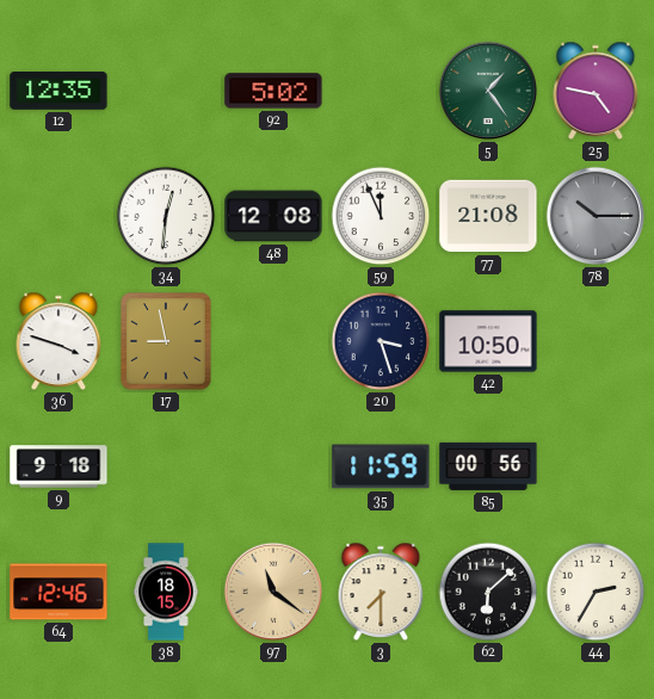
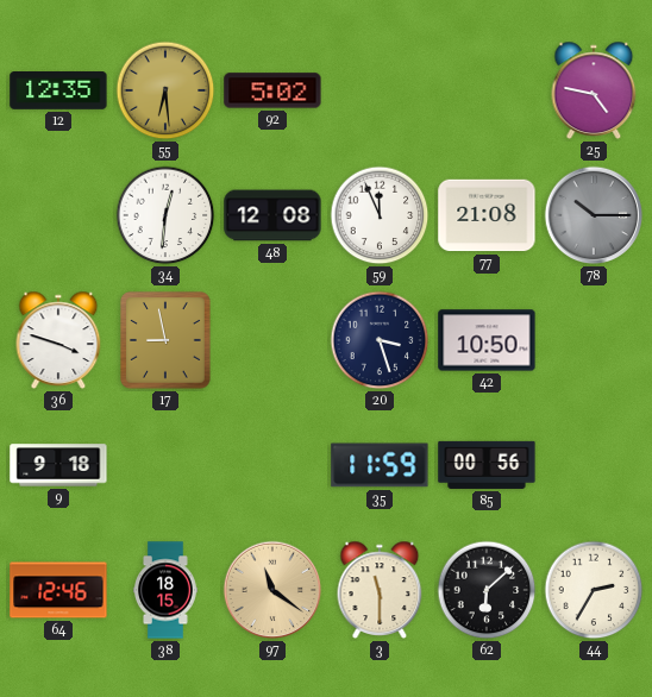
55: none -> 6:29 (165, 90)
5: 1:24 -> none (488, 91)
3: 7:30 -> 11:30 (380, 590)
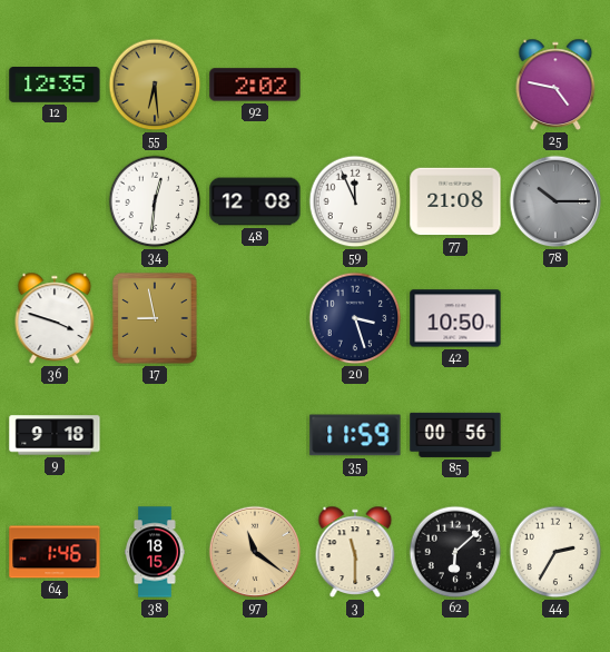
92: 5:02 -> 2:02 (255, 85)
64: 12:46 -> 1:46 (55, 552)
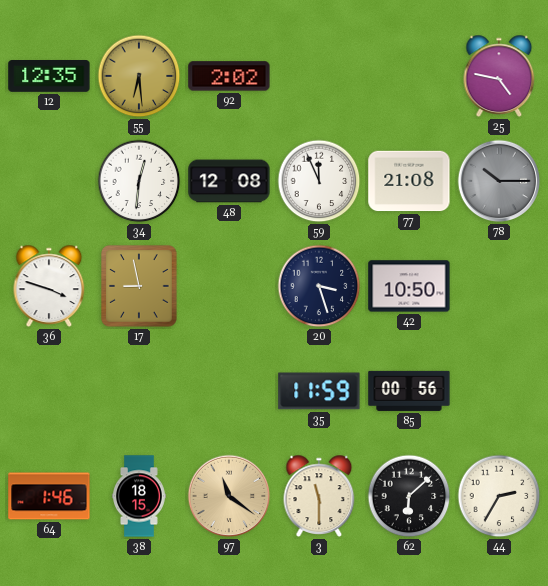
9: 9:18 -> none (55, 435)
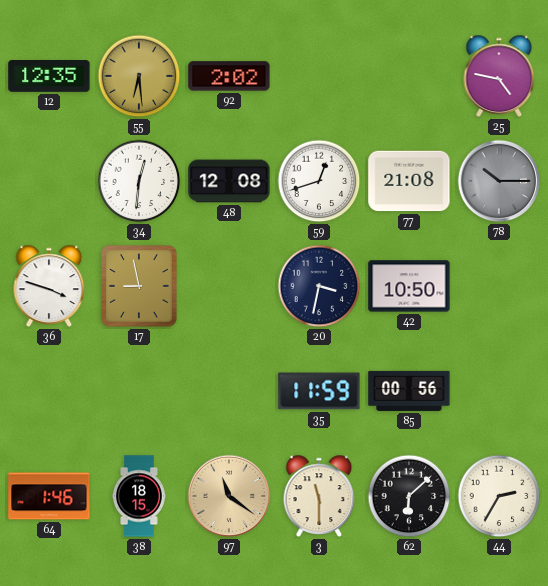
59: 11:56 -> 12:42 (319, 181)
20: 3:27 -> 3:32 (319, 286)
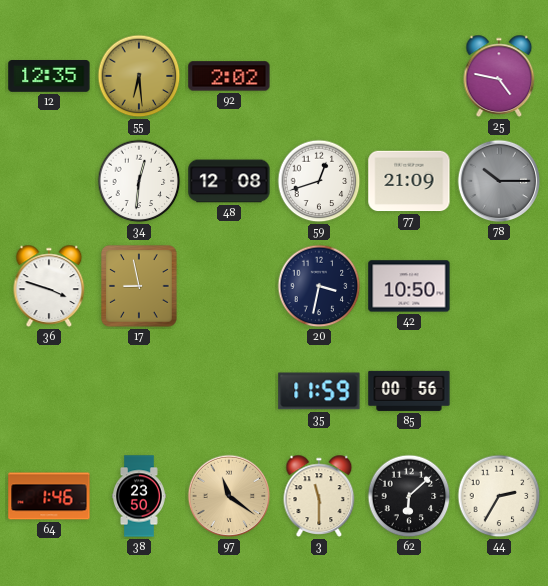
77: 21:08 -> 21:09 (409, 181)
38: 18:15 -> 23:50 (140, 496)
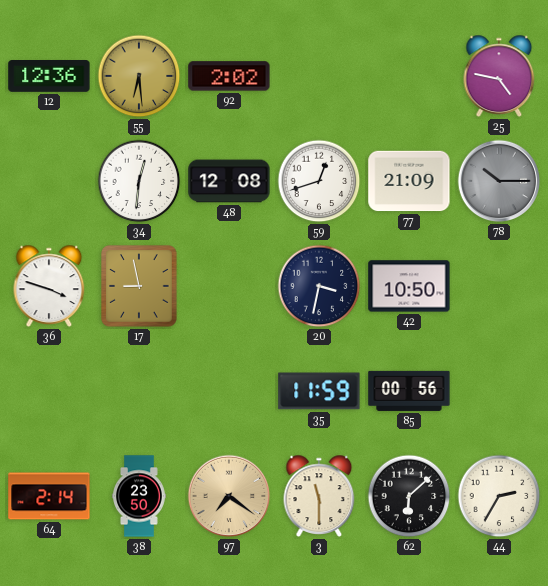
12: 12:35 -> 12:36 (49, 77)
64: 1:46 -> 2:14 (49, 496)
97: 11:21 -> 7:21 (229, 496)
